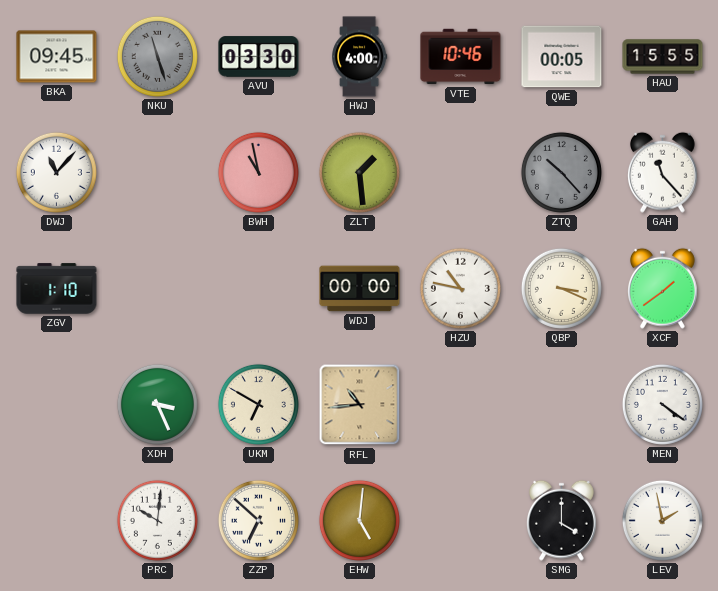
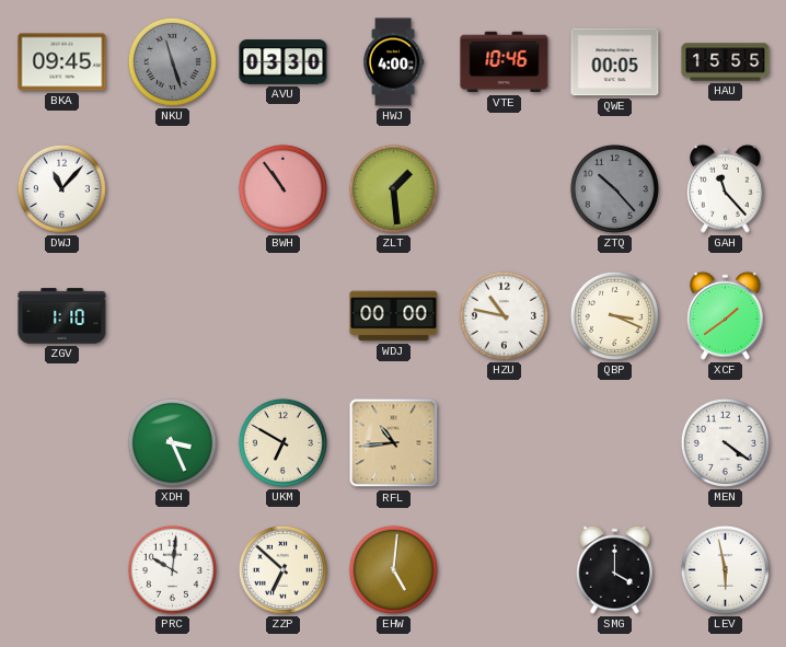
BWH: 10:58 -> 10:54 (282, 188)
LEV: 1:58 -> 5:58 (725, 569)
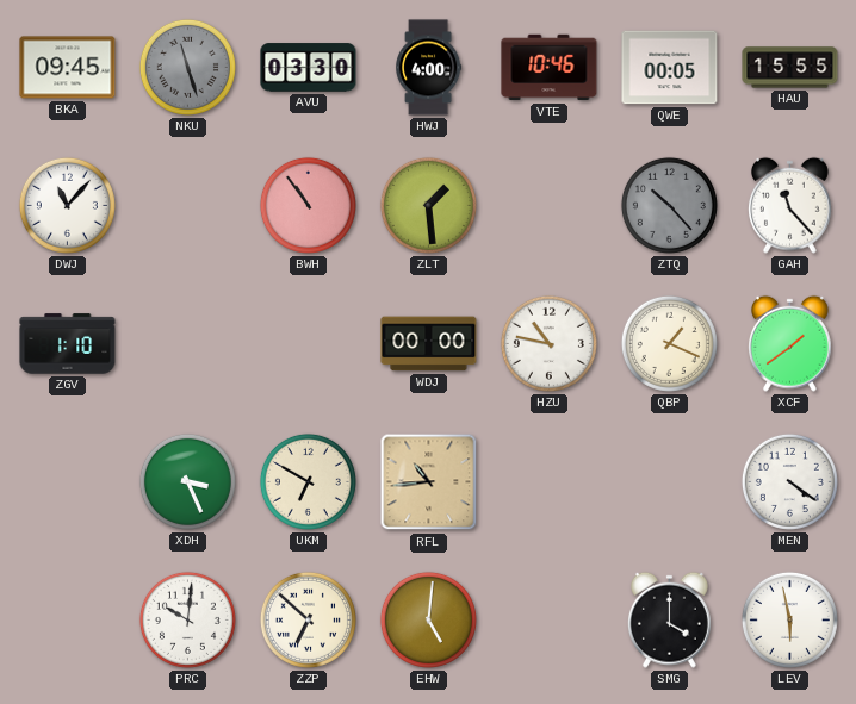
QBP: 3:19 -> 1:19 (669, 343)
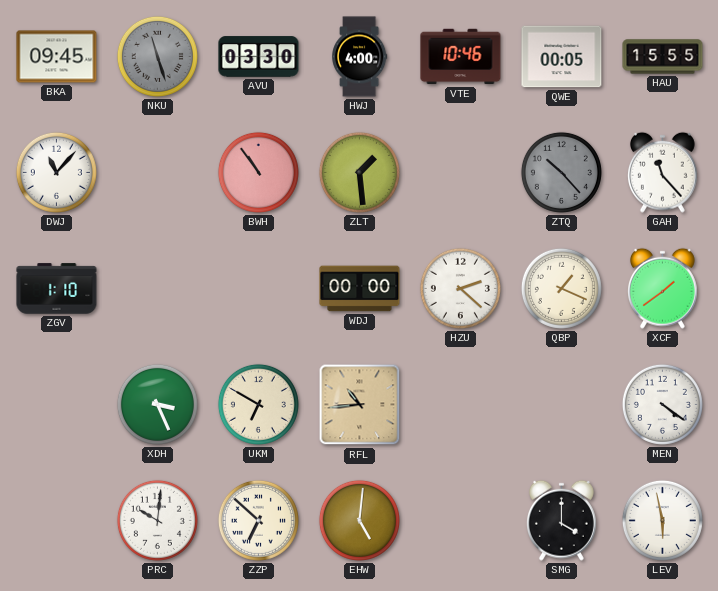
HZU: 10:47 -> 2:22 (460, 288)
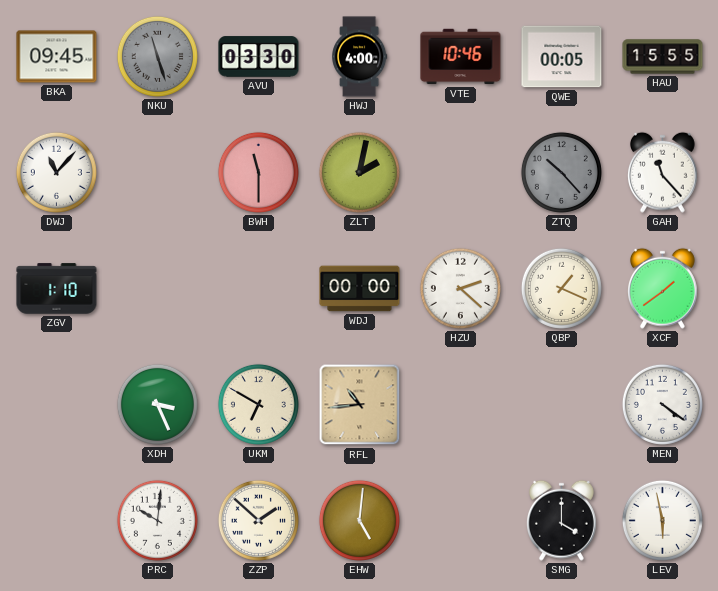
BWH: 10:54 -> 11:30 (258, 172)
ZLT: 1:29 -> 2:02 (359, 172)
ZZP: 6:52 -> 1:52 (258, 520)
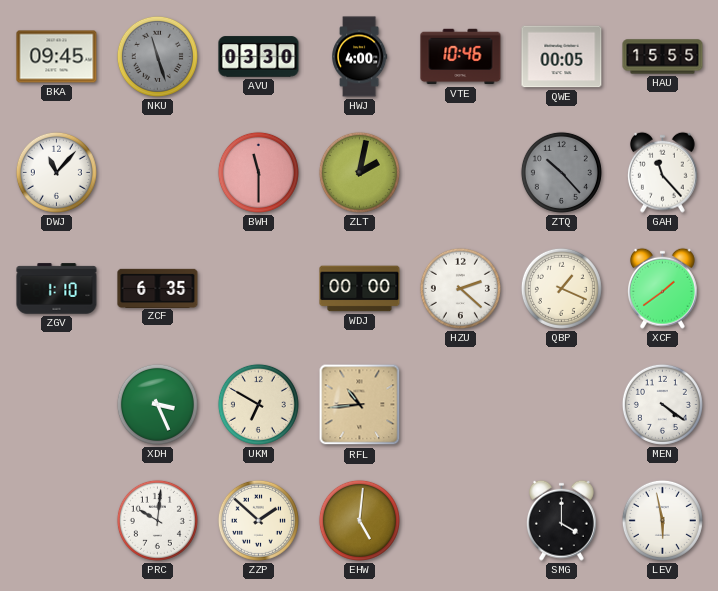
ZCF: none -> 6:35 (158, 288)
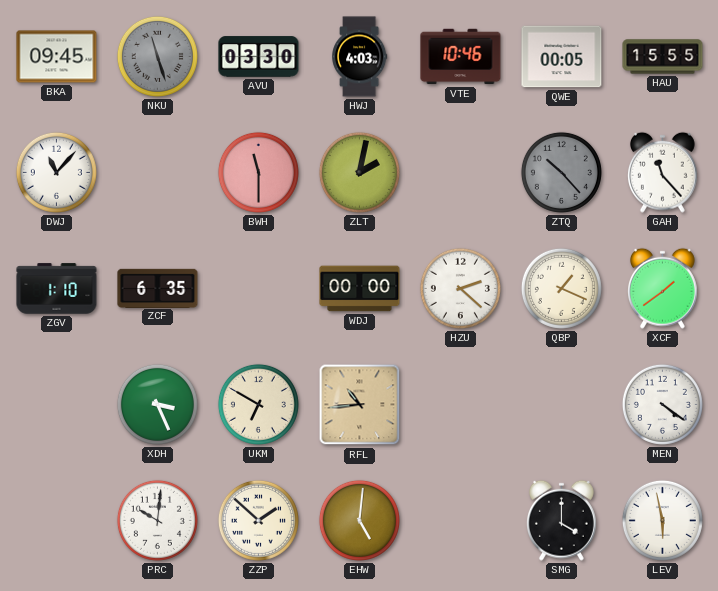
HWJ: 4:00 -> 4:03 (360, 57)
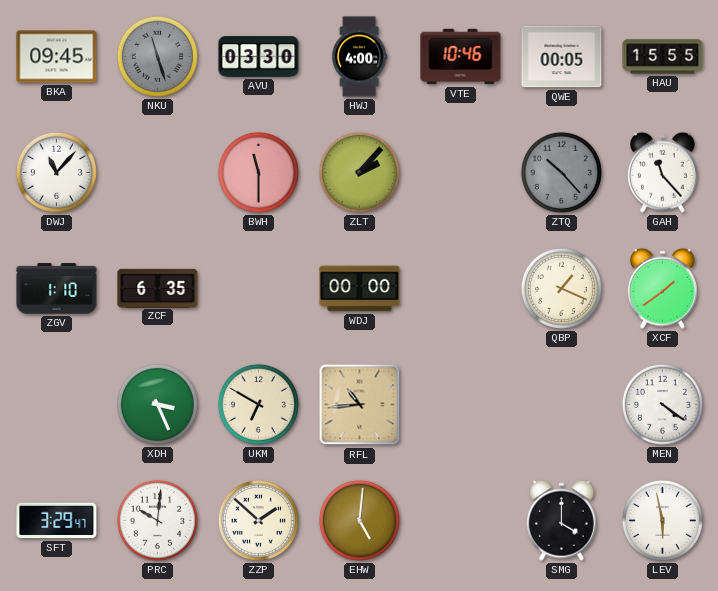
HWJ: 4:03 -> 4:00 (360, 57)
ZLT: 2:02 -> 2:07 (359, 172)
HZU: 2:22 -> none (460, 288)
SFT: none -> 3:29 (57, 521)
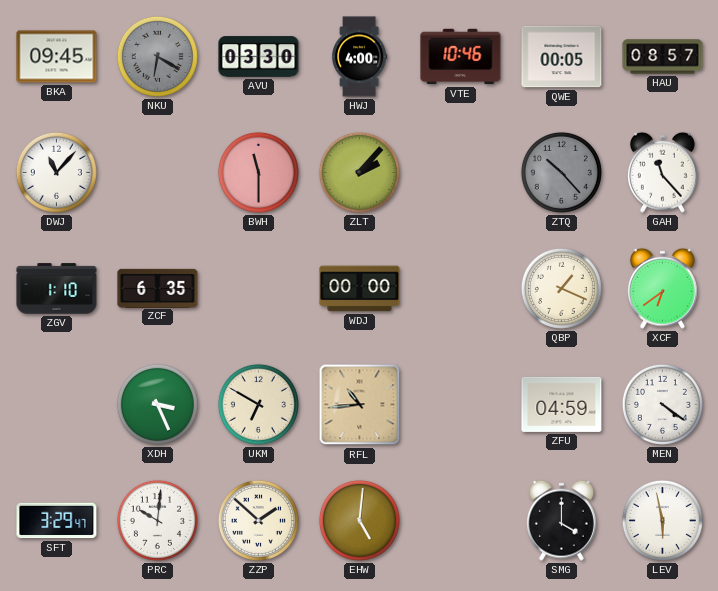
NKU: 11:27 -> 6:20 (157, 56)
HAU: 15:55 -> 08:57 (663, 57)
XCF: 1:39 -> 6:39 (662, 288)
ZFU: none -> 04:59 (562, 404)
